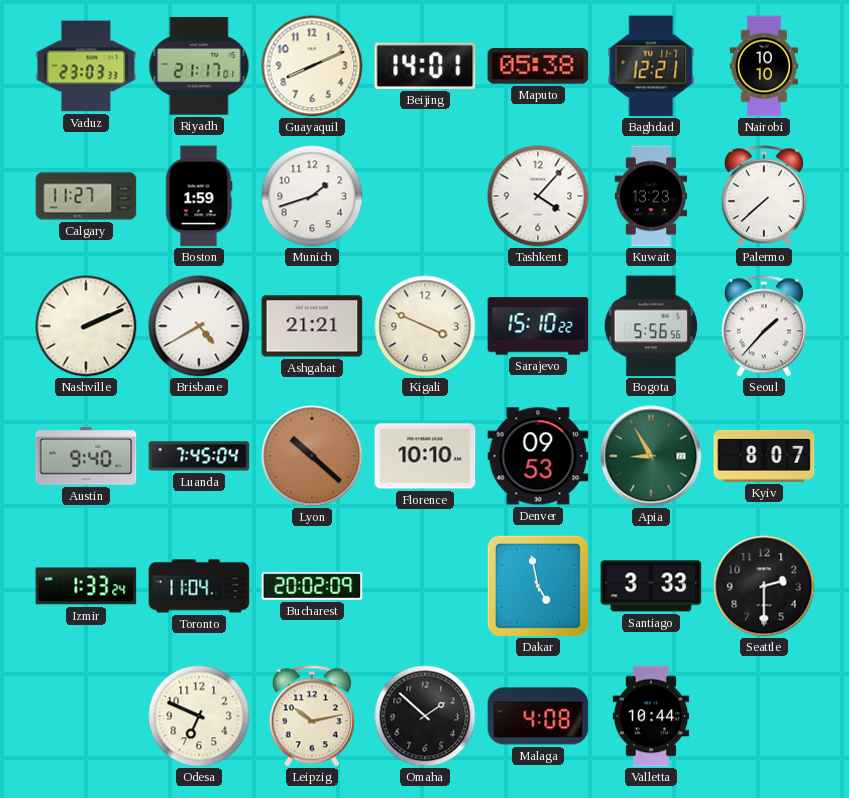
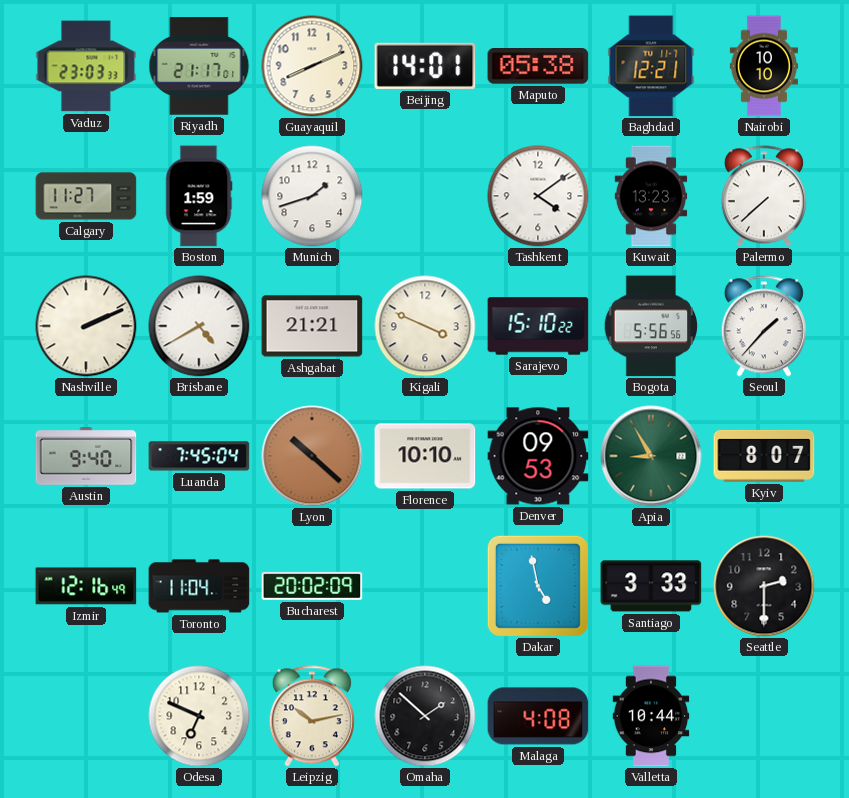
Tashkent: 4:07 -> 4:09 (538, 196)
Izmir: 1:33 -> 12:16 (86, 586)
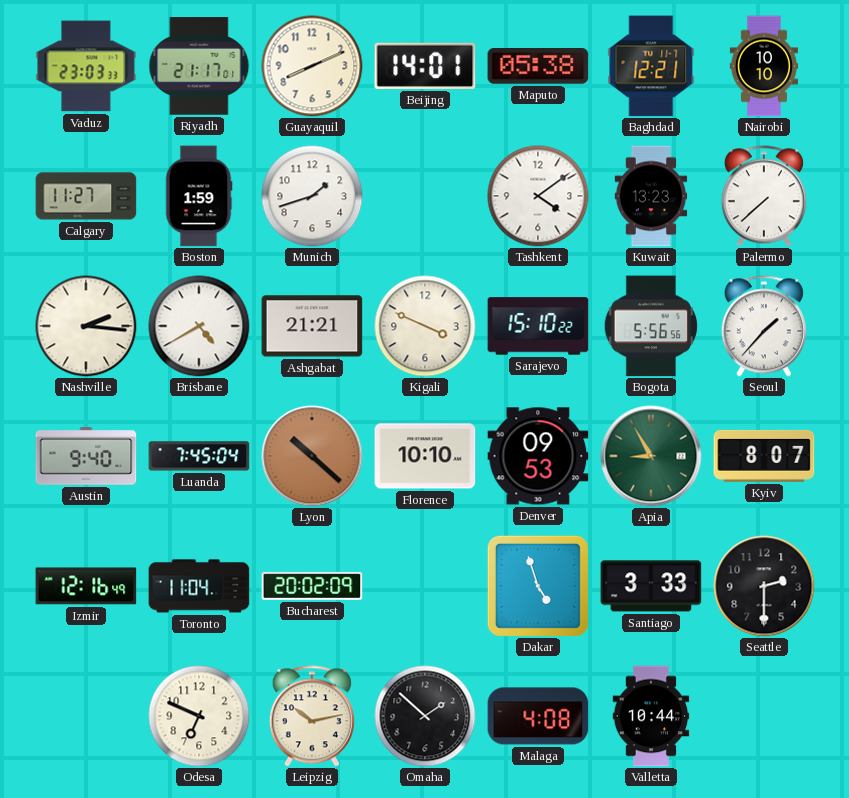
Nashville: 2:11 -> 2:16 (86, 326)
Dakar: 4:58 -> 4:57 (538, 586)
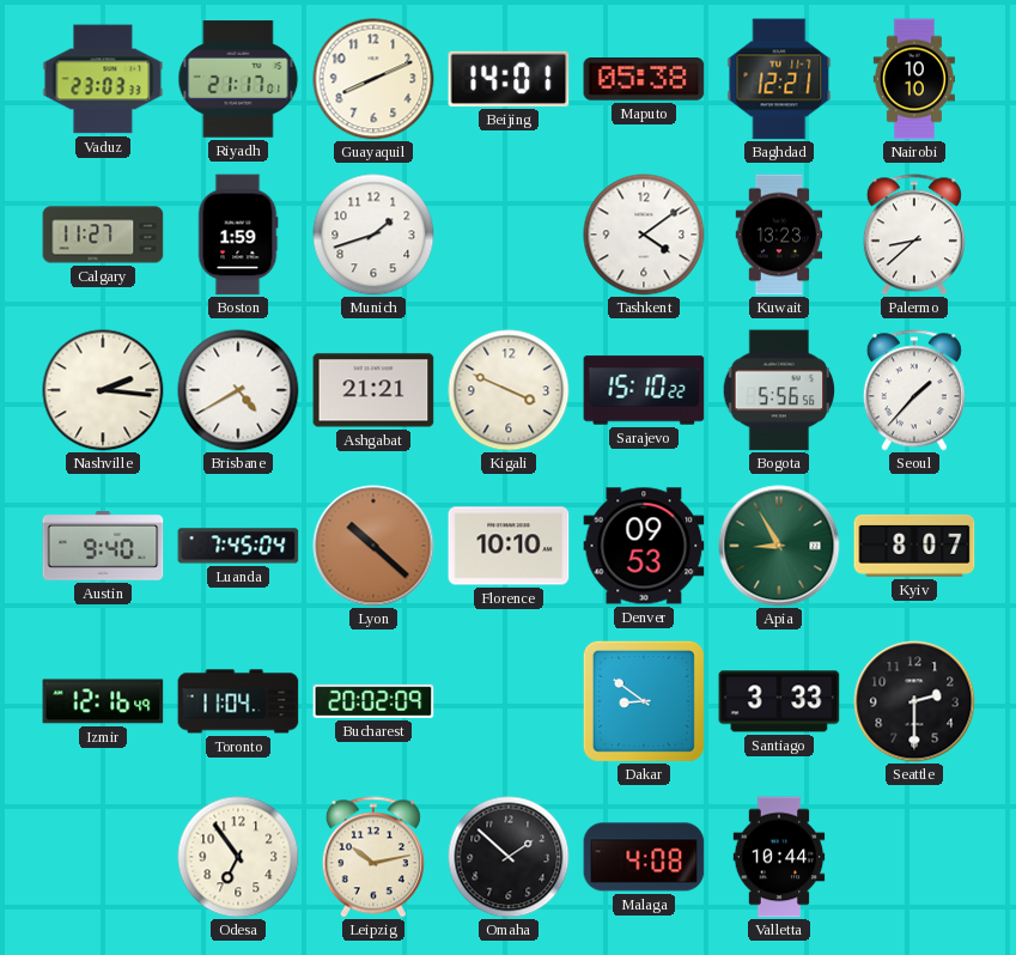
Palermo: 7:38 -> 8:38 (914, 235)
Dakar: 4:57 -> 8:51 (644, 701)
Odesa: 6:49 -> 6:54 (238, 857)
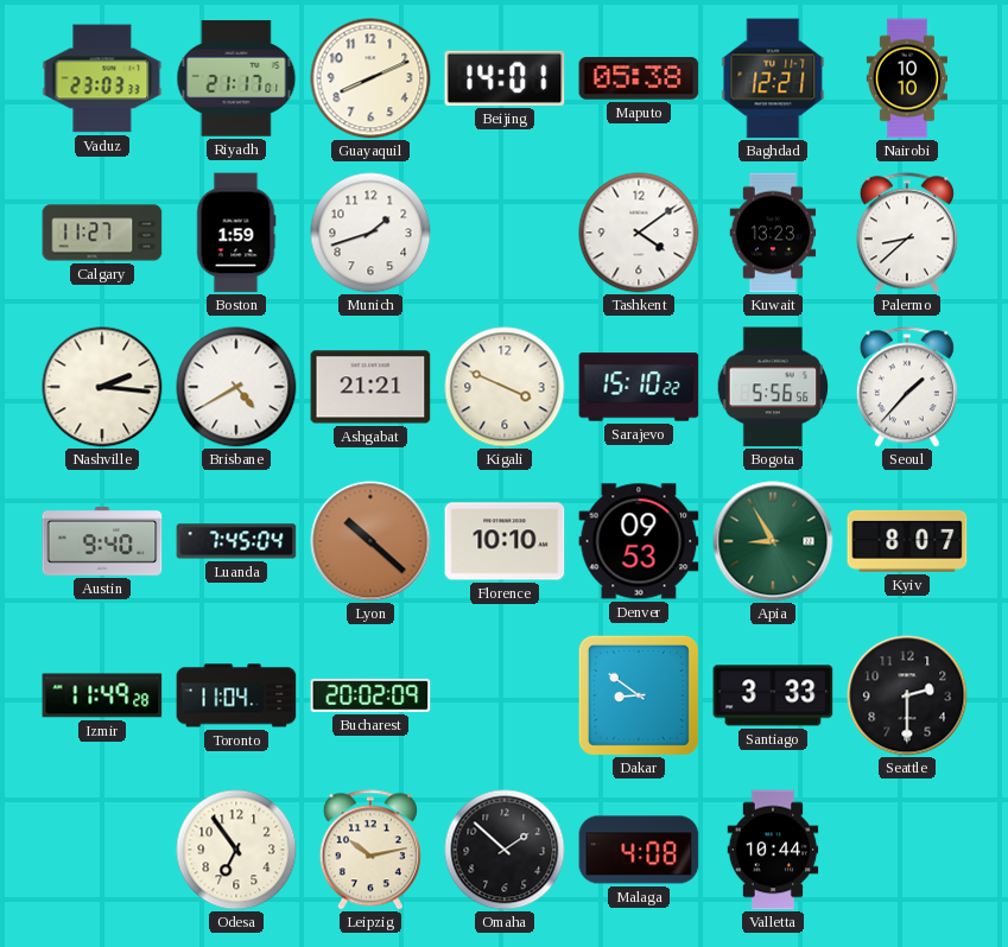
Izmir: 12:16 -> 11:49 (102, 695)
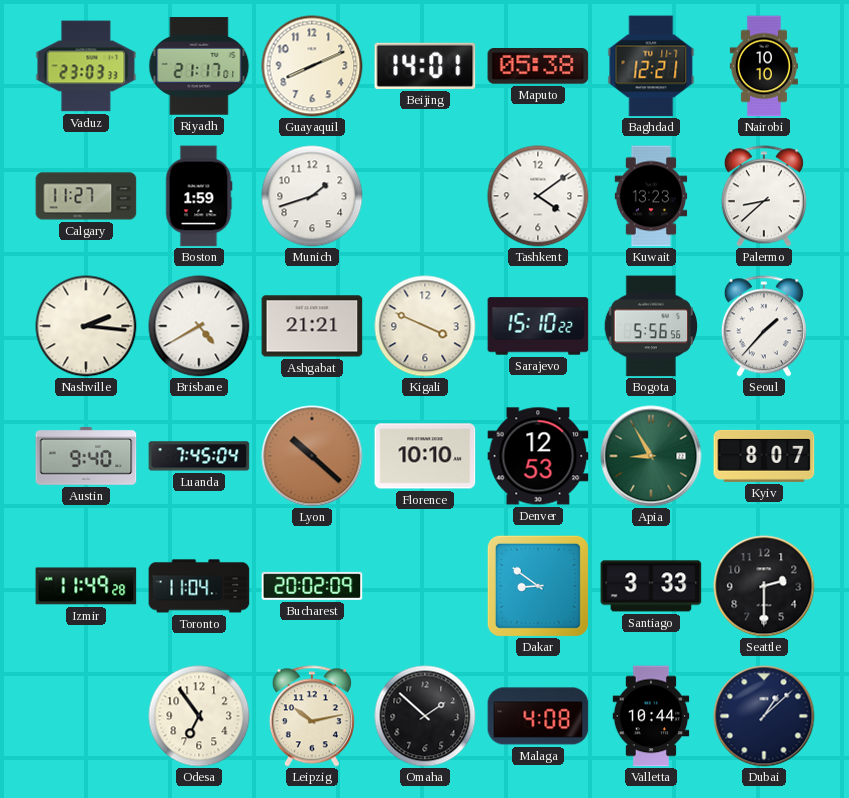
Denver: 09:53 -> 12:53 (538, 456)
Dubai: none -> 1:08 (764, 716)
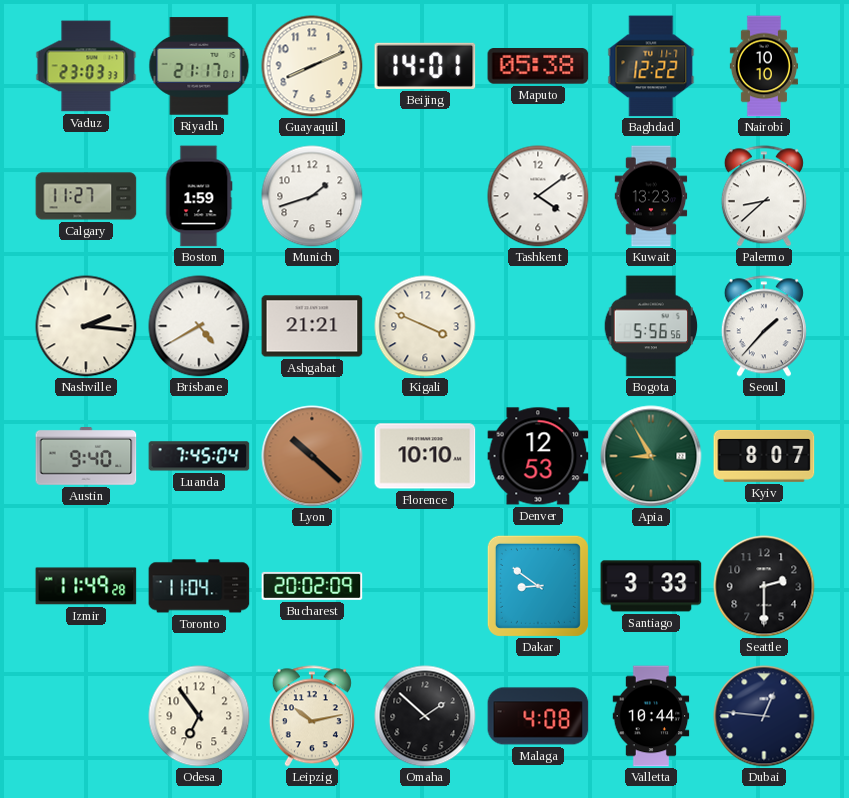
Baghdad: 12:21 -> 12:22 (651, 66)
Sarajevo: 15:10 -> none (538, 326)
Dubai: 1:08 -> 12:46 (764, 716)
